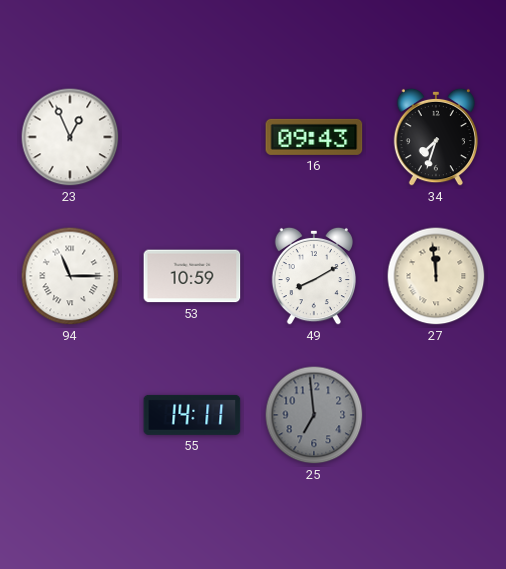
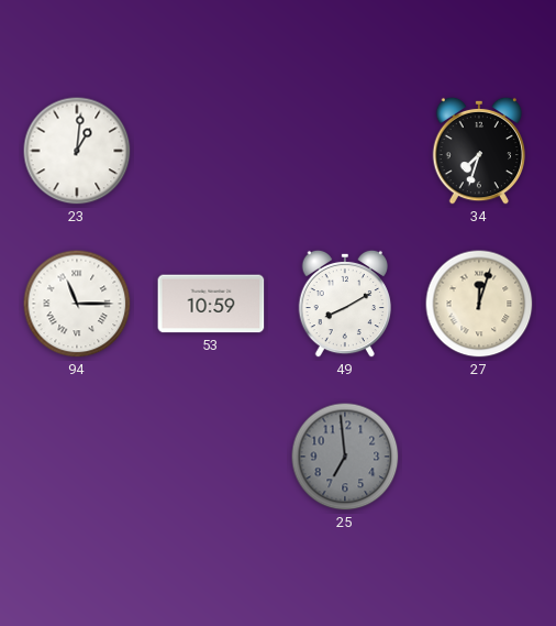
23: 12:56 -> 1:01 (77, 151)
16: 09:43 -> none (314, 137)
27: 11:59 -> 12:03 (479, 304)
55: 14:11 -> none (192, 415)
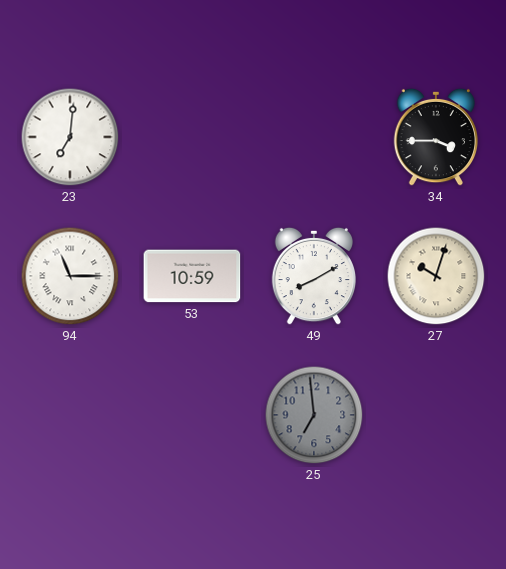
23: 1:01 -> 7:01 (70, 137)
34: 7:33 -> 3:45 (436, 137)
27: 12:03 -> 10:03 (436, 276)
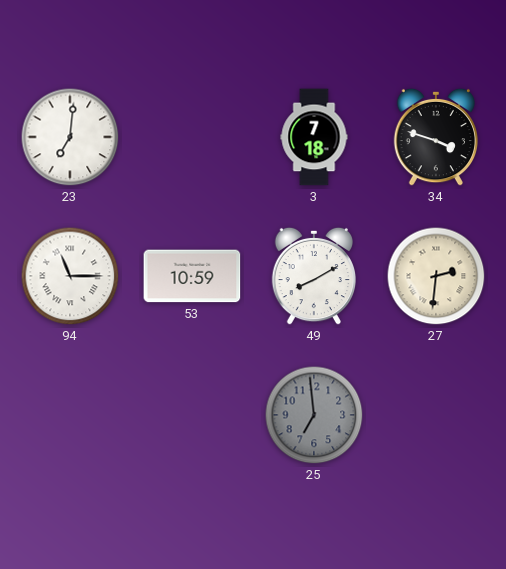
3: none -> 7:18 (314, 137)
34: 3:45 -> 3:48 (436, 137)
27: 10:03 -> 2:31 (436, 276)
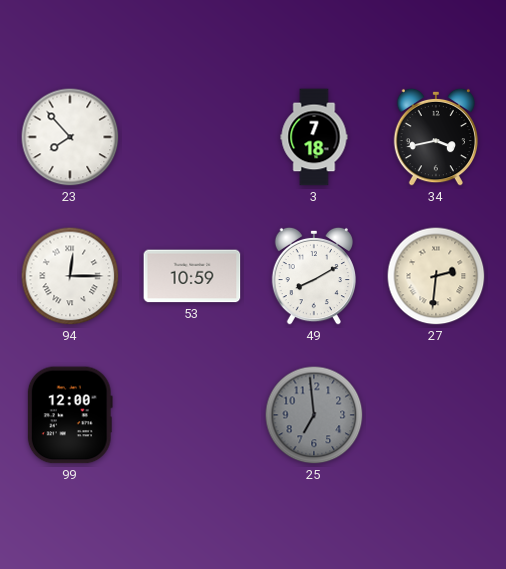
23: 7:01 -> 7:53 (70, 137)
34: 3:48 -> 3:43 (436, 137)
94: 11:15 -> 12:15 (70, 276)
99: none -> 12:00 (70, 415)
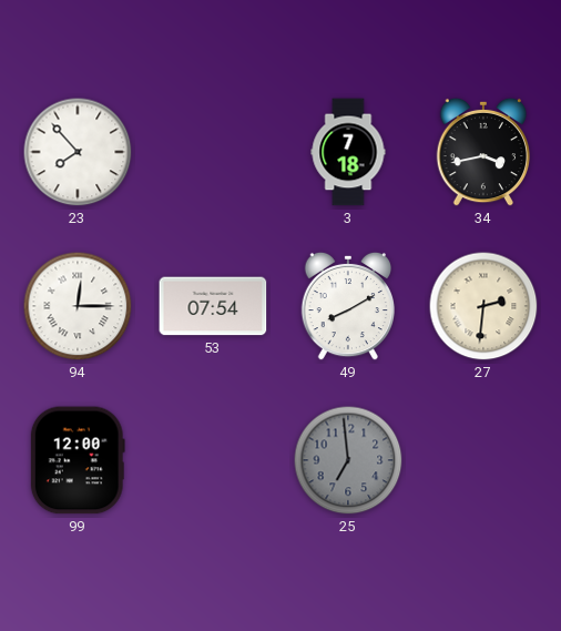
53: 10:59 -> 07:54 (213, 306)
